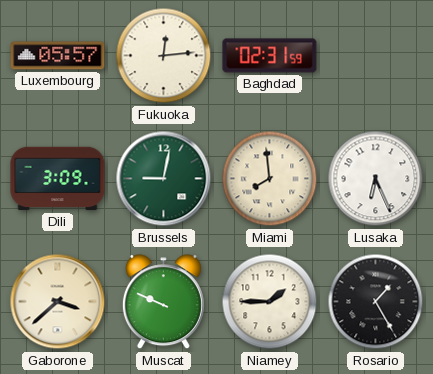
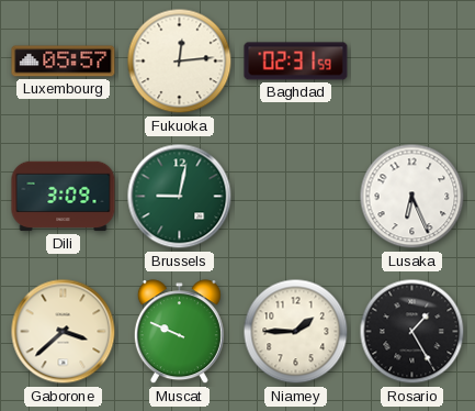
Miami: 7:59 -> none (270, 179)
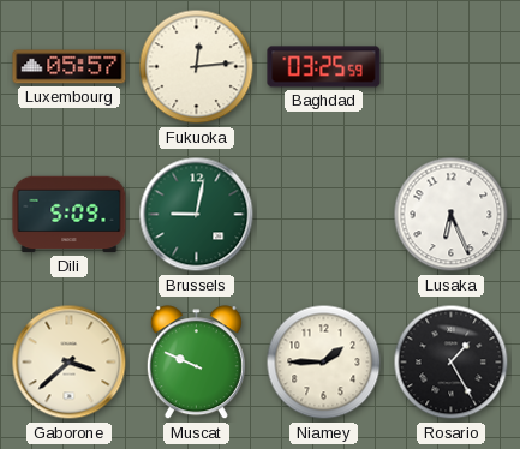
Baghdad: 02:31 -> 03:25 (324, 67)
Dili: 3:09 -> 5:09 (70, 215)
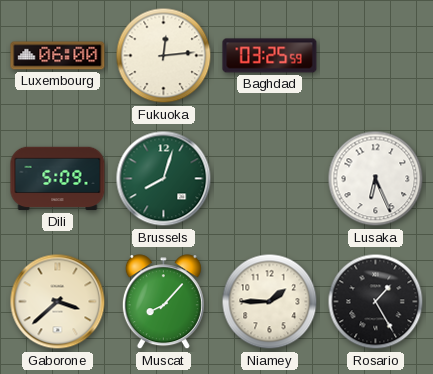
Luxembourg: 05:57 -> 06:00 (58, 56)
Brussels: 9:02 -> 8:03 (164, 179)
Muscat: 9:49 -> 8:07 (163, 302)
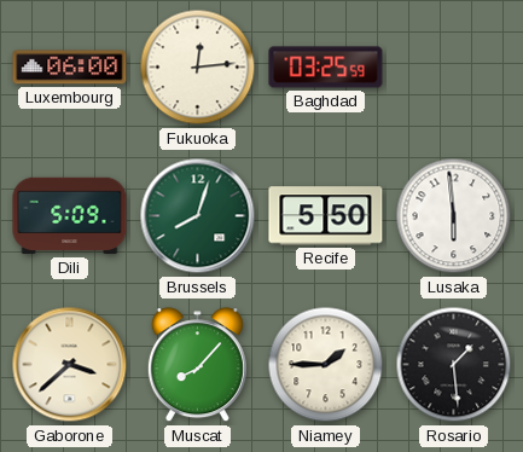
Recife: none -> 5:50 (326, 216)
Lusaka: 6:26 -> 5:59 (454, 216)
Rosario: 1:25 -> 1:29 (454, 365)
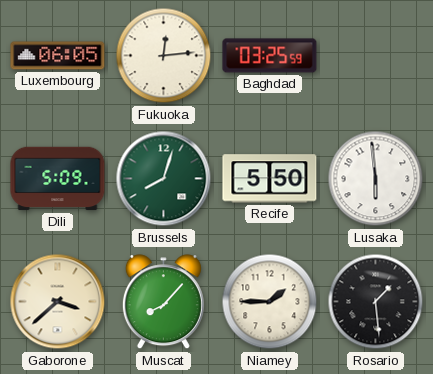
Luxembourg: 06:00 -> 06:05 (58, 56)
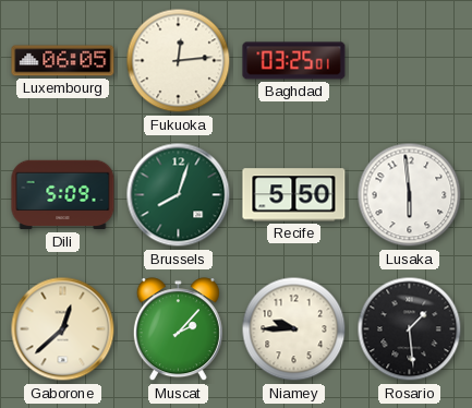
Baghdad: 03:25:59 -> 03:25:01 (294, 61)
Gaborone: 3:38 -> 12:38 (63, 329)
Muscat: 8:07 -> 2:07 (178, 329)
Niamey: 1:45 -> 9:45 (294, 329)
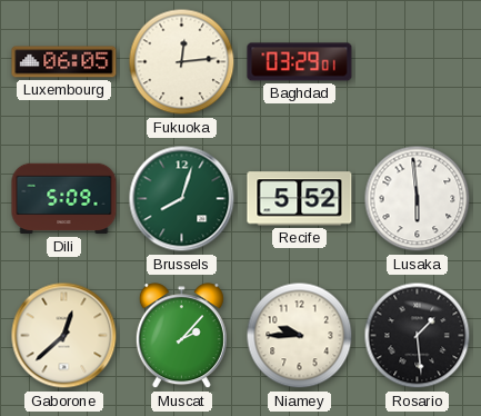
Baghdad: 03:25 -> 03:29 (300, 62)
Recife: 5:50 -> 5:52 (300, 199)
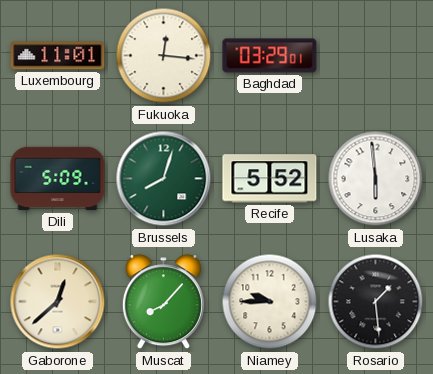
Luxembourg: 06:05 -> 11:01 (58, 56)
Fukuoka: 12:14 -> 12:16 (164, 56)
Muscat: 2:07 -> 8:07 (163, 302)
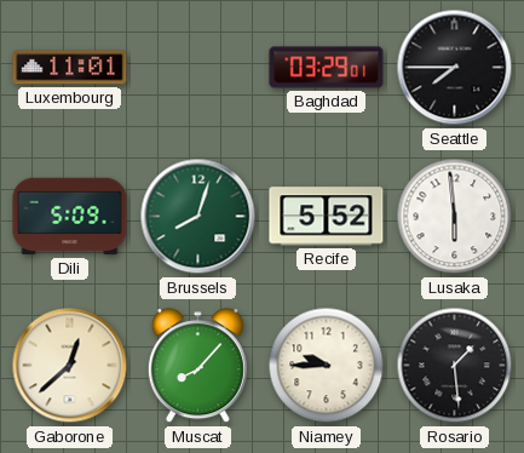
Fukuoka: 12:16 -> none (164, 56)
Seattle: none -> 7:45 (455, 68)
